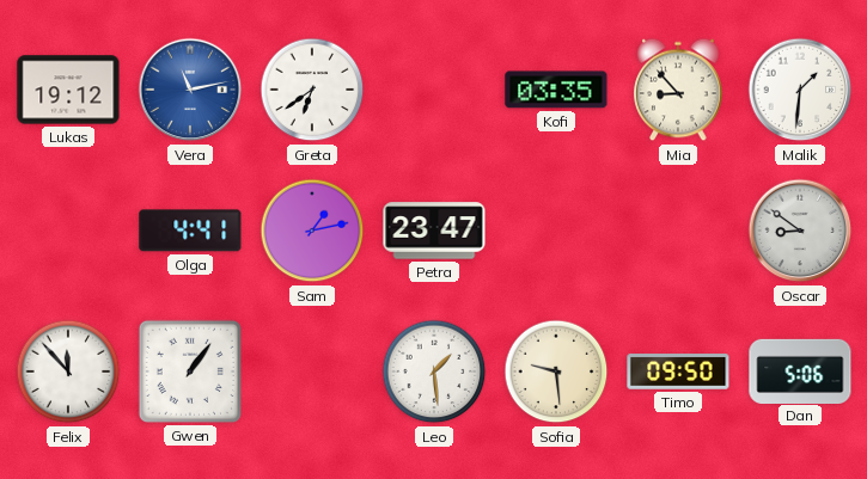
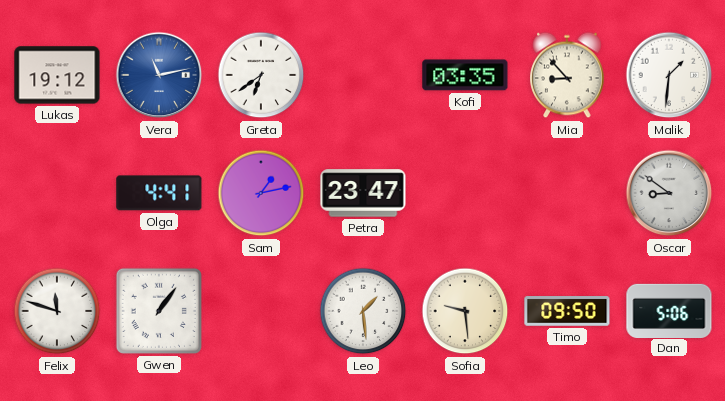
Felix: 11:53 -> 11:48 (57, 311)
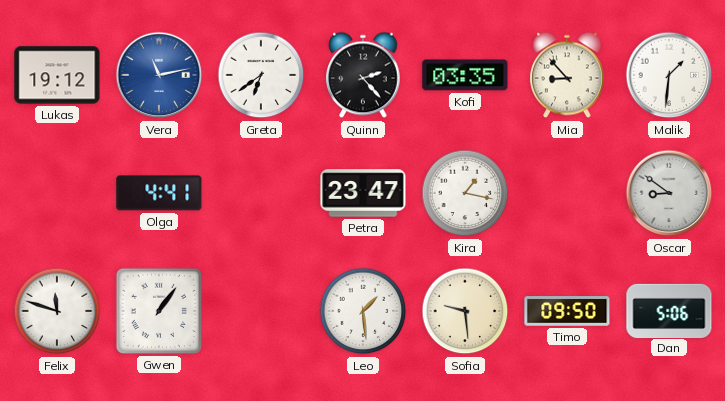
Quinn: none -> 2:23 (363, 75)
Sam: 1:13 -> none (261, 193)
Kira: none -> 1:17 (465, 193)
